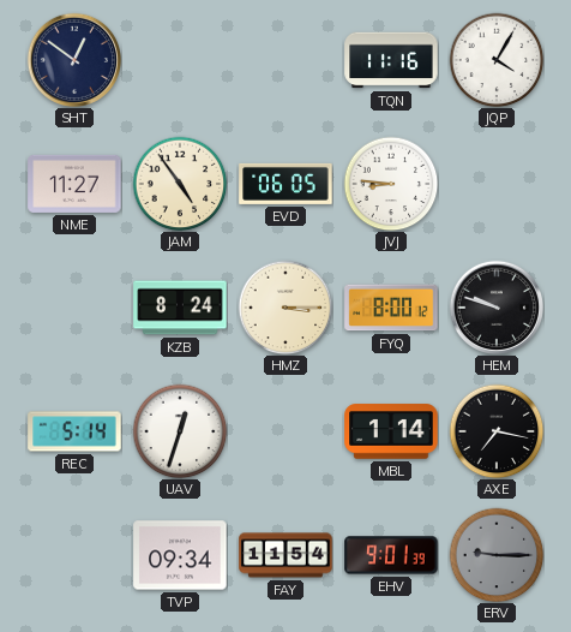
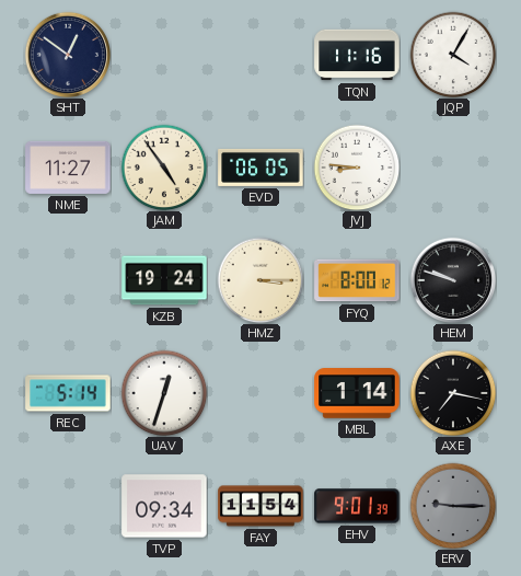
KZB: 8:24 -> 19:24 (164, 280)
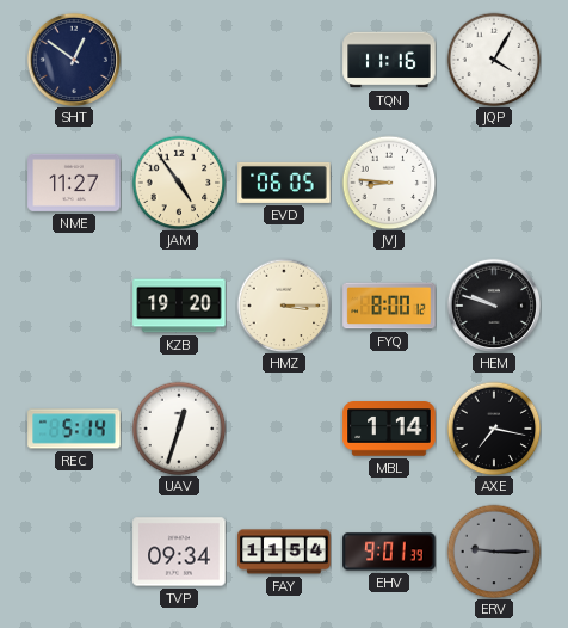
KZB: 19:24 -> 19:20 (179, 306)
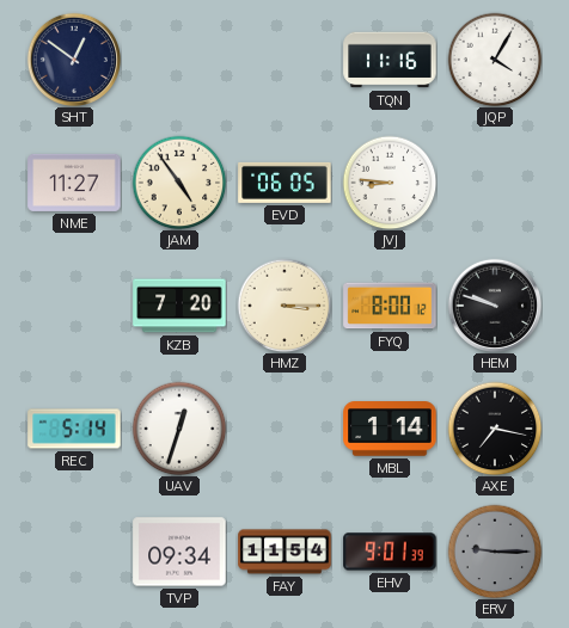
KZB: 19:20 -> 7:20 (179, 306)
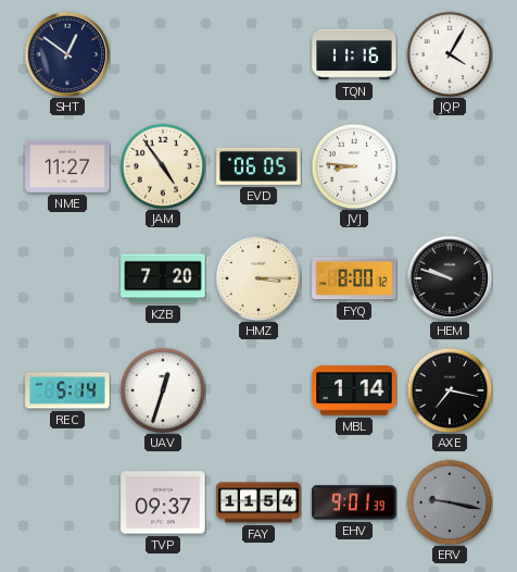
TVP: 09:34 -> 09:37 (163, 502)
ERV: 9:15 -> 9:17 (450, 502)
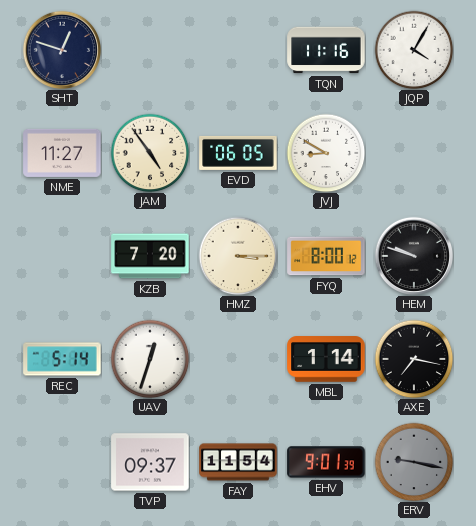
SHT: 12:51 -> 12:48 (61, 49)
JVJ: 8:46 -> 8:50 (326, 153)
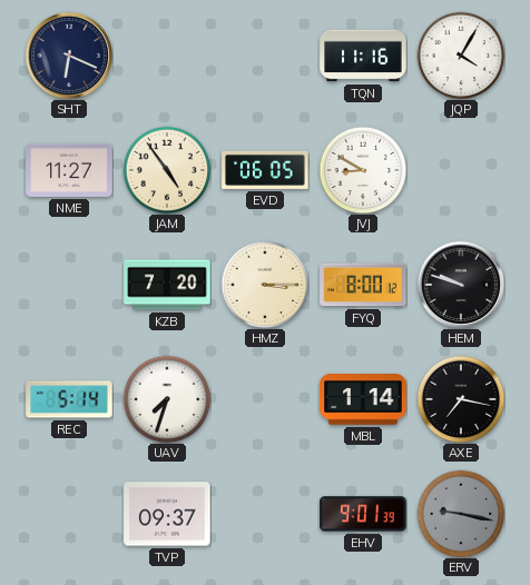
SHT: 12:48 -> 6:19 (68, 54)
UAV: 12:33 -> 7:33 (167, 399)
FAY: 11:54 -> none (238, 462)
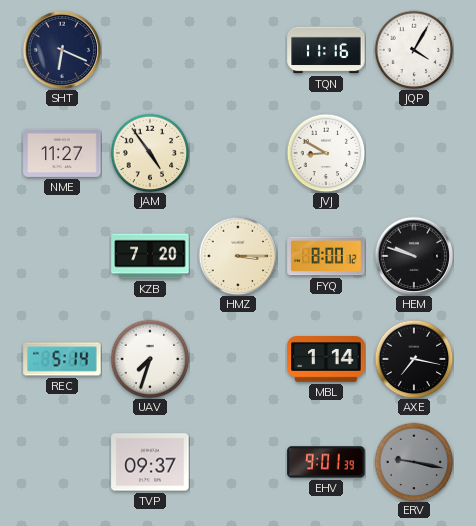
EVD: 06:05 -> none (265, 170)
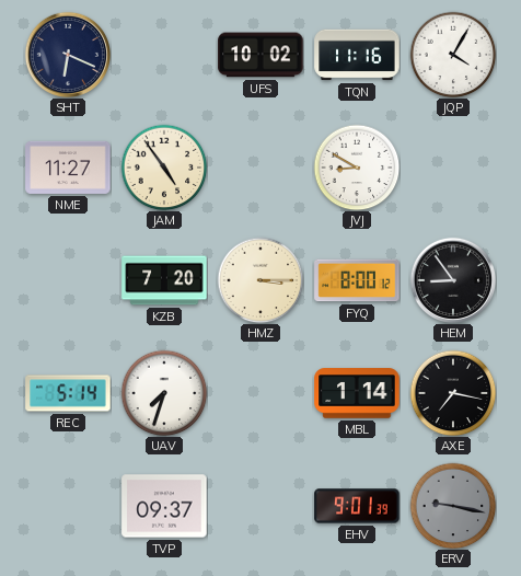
UFS: none -> 10:02 (260, 55)
HEM: 9:48 -> 8:54 (452, 279)
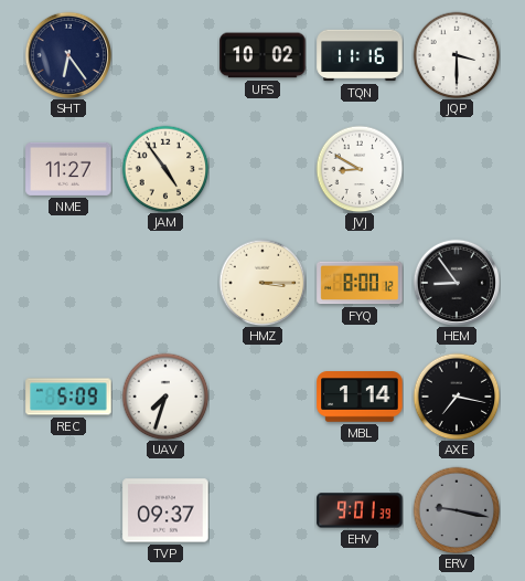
SHT: 6:19 -> 6:24 (67, 54)
JQP: 4:05 -> 3:30 (457, 55)
KZB: 7:20 -> none (164, 280)
REC: 5:14 -> 5:09 (68, 397)
